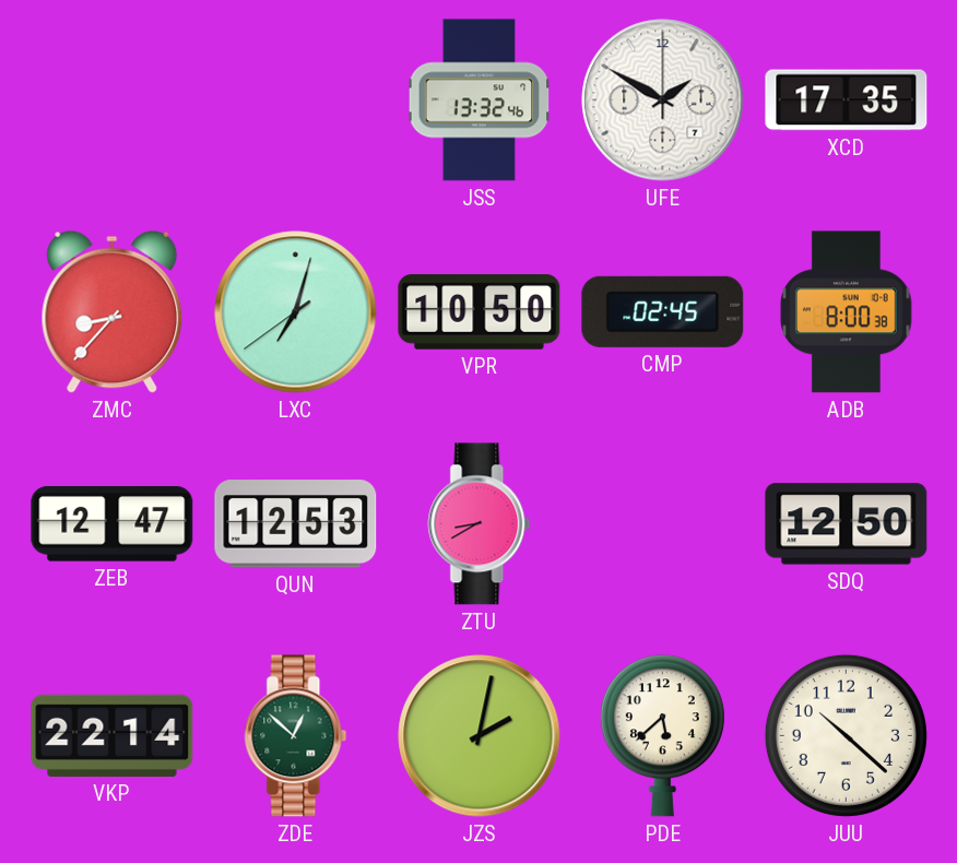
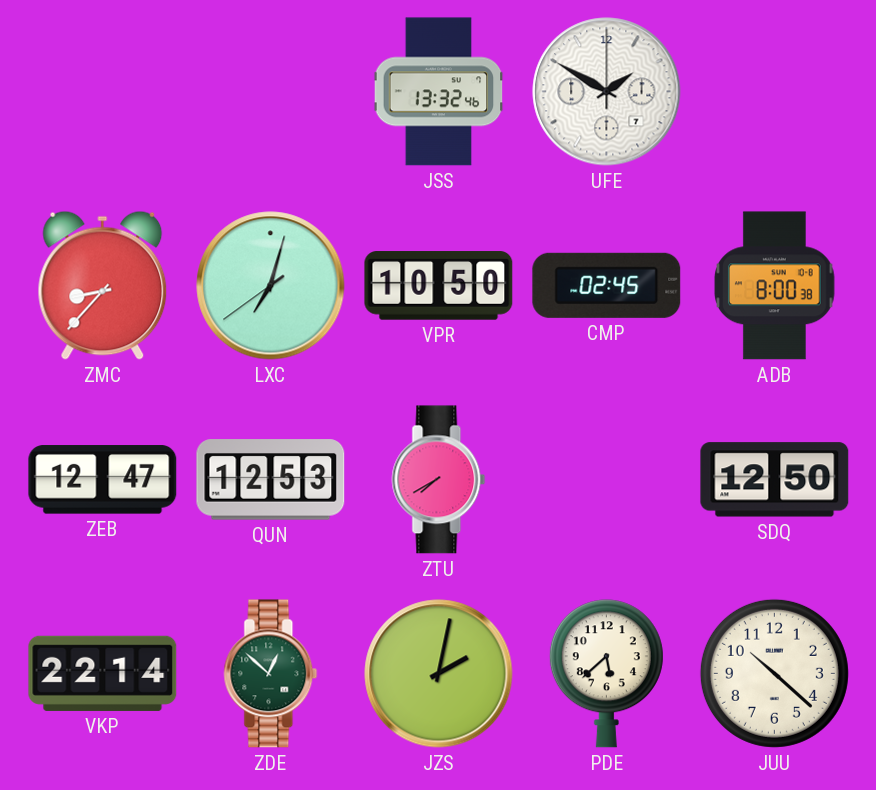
XCD: 17:35 -> none (847, 101)
ZTU: 8:40 -> 7:40 (439, 480)
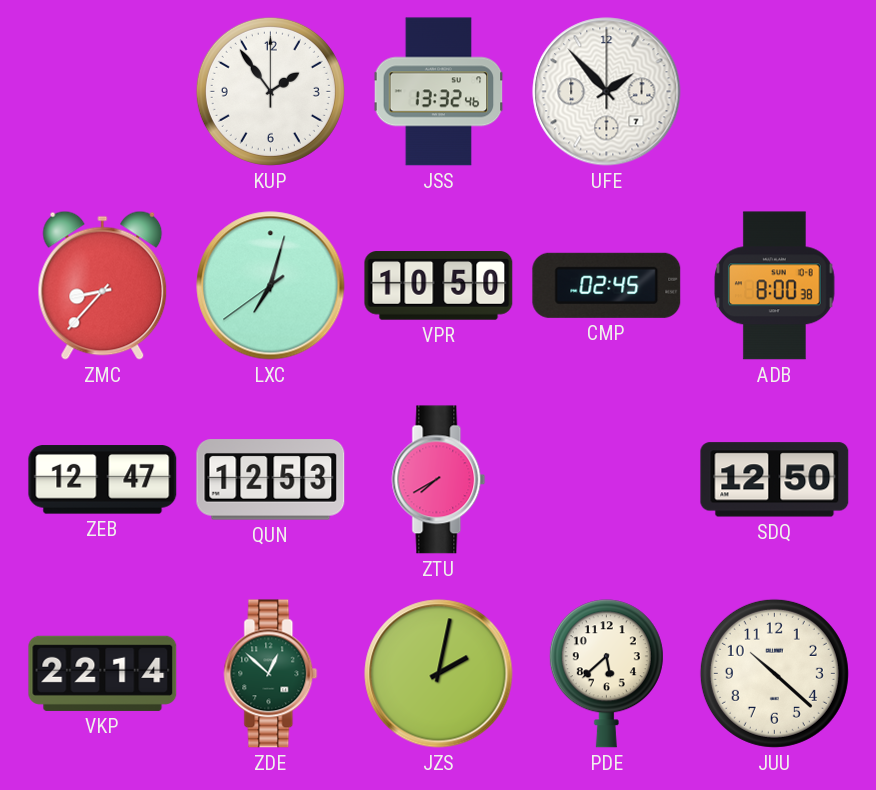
KUP: none -> 1:54 (270, 91)
UFE: 1:50 -> 1:53 (607, 92)
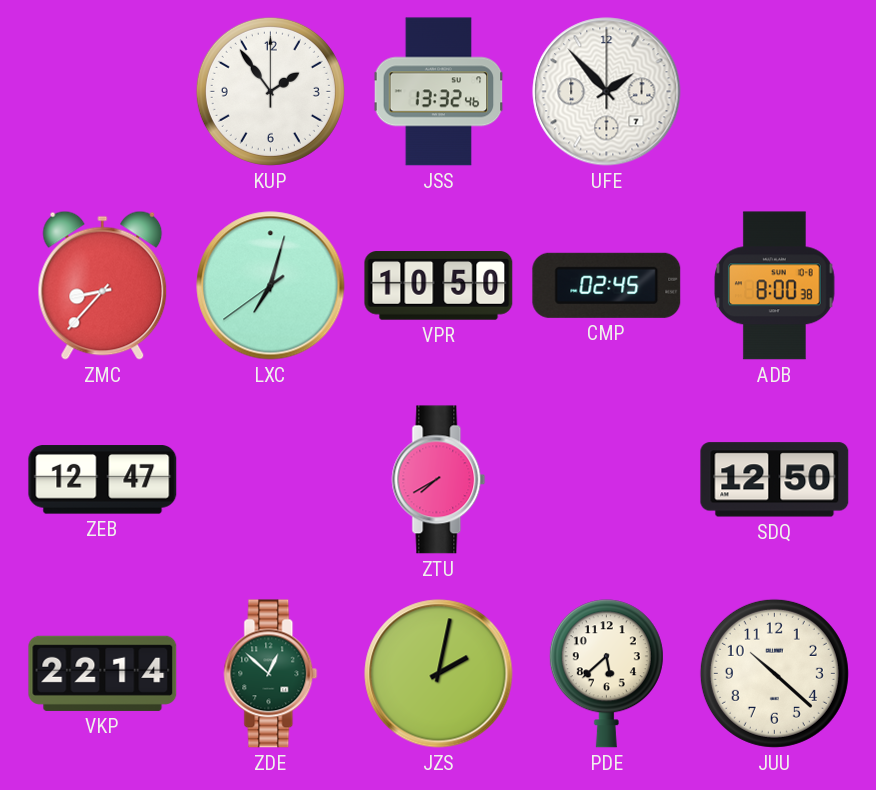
QUN: 12:53 -> none (271, 480)
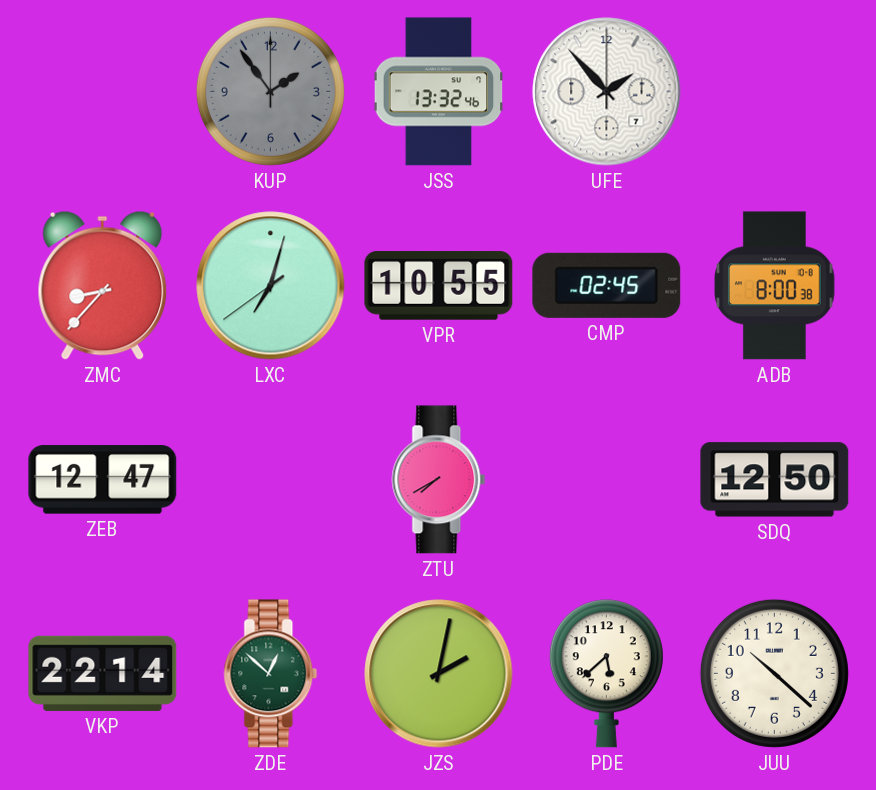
KUP dial: white -> grey (270, 91)
VPR: 10:50 -> 10:55 (439, 286)
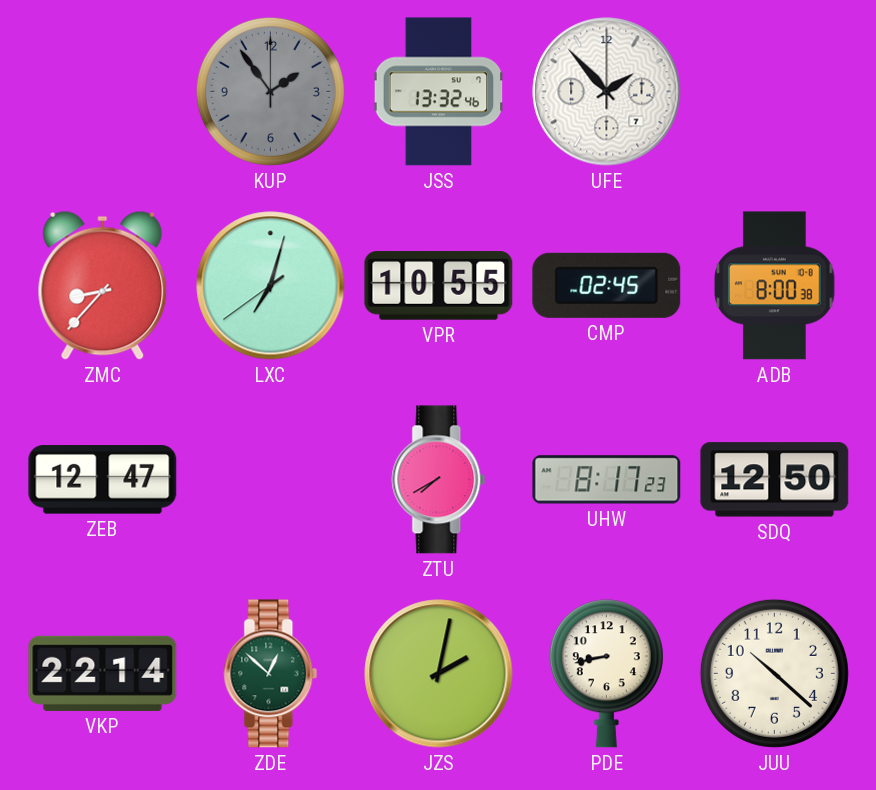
UHW: none -> 8:17 (607, 480)
PDE: 5:38 -> 8:43 (606, 674)
